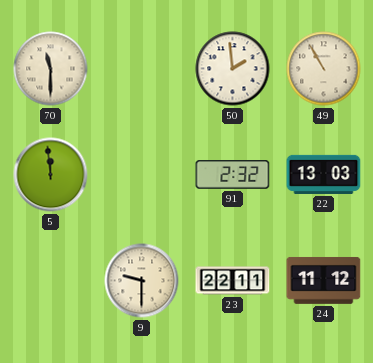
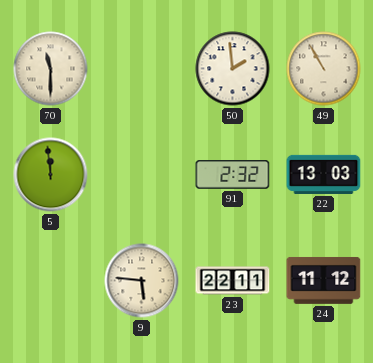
9: 9:30 -> 5:46 (142, 281)
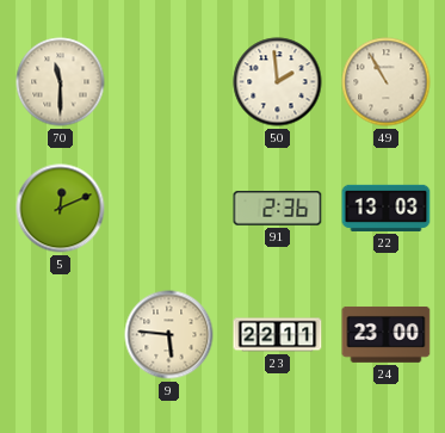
5: 11:59 -> 12:11 (61, 209)
91: 2:32 -> 2:36 (278, 209)
24: 11:12 -> 23:00 (387, 334)
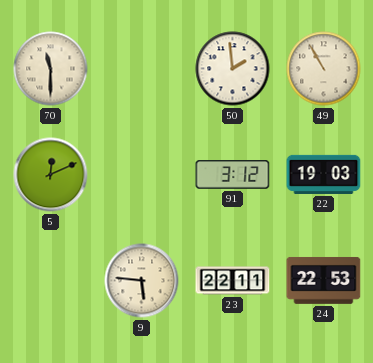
91: 2:36 -> 3:12 (233, 175)
22: 13:03 -> 19:03 (324, 174)
24: 23:00 -> 22:53 (324, 280)
